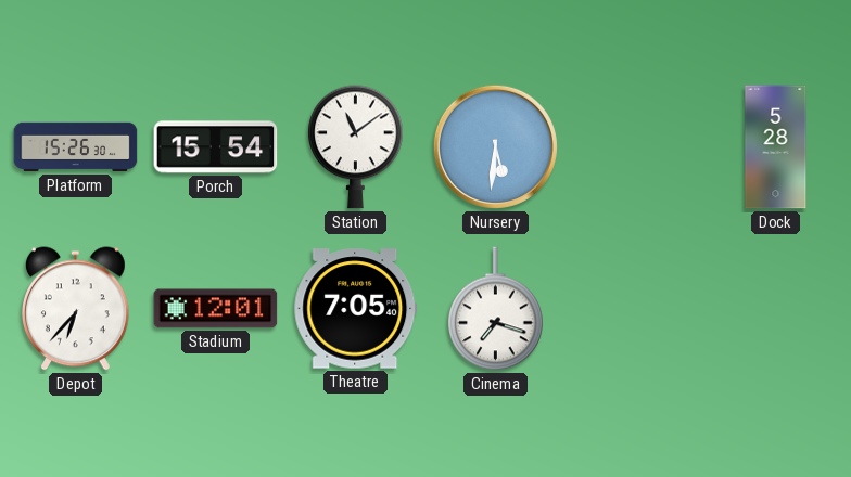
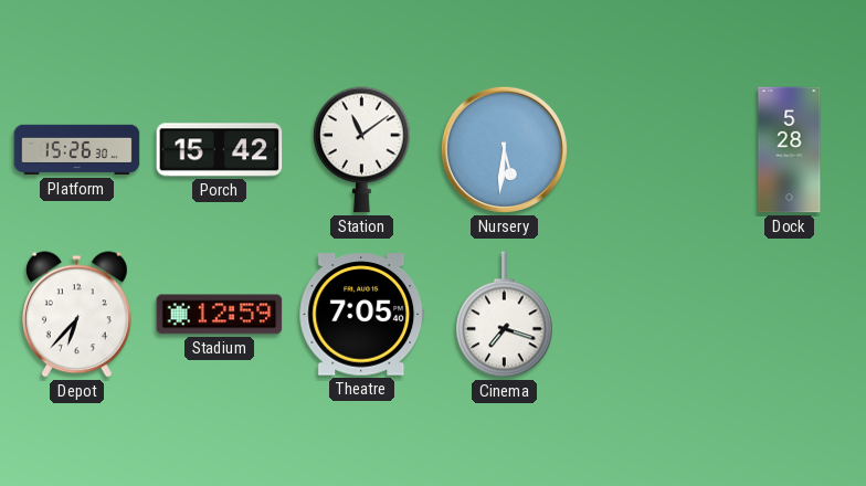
Porch: 15:54 -> 15:42 (220, 150)
Stadium: 12:01 -> 12:59 (220, 315)
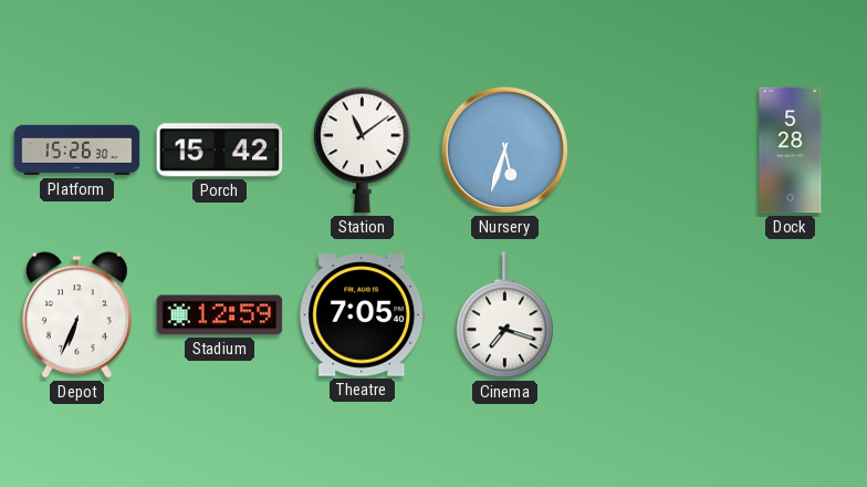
Nursery: 5:31 -> 5:33 (504, 149)
Depot: 6:37 -> 6:34 (77, 315)
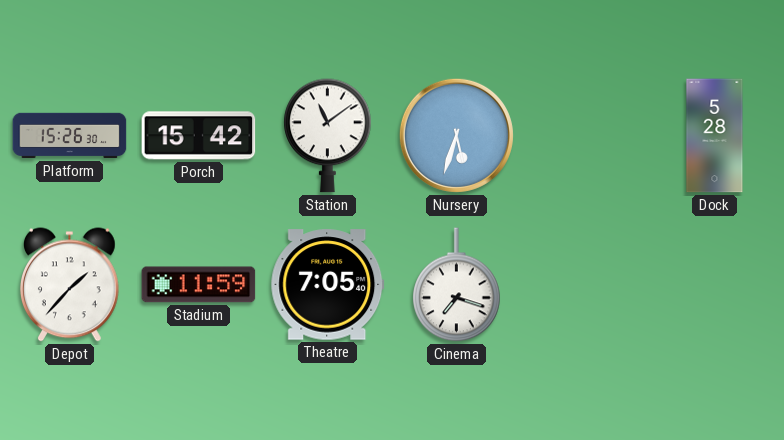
Depot: 6:34 -> 1:37 (70, 285)
Stadium: 12:59 -> 11:59 (199, 285)
